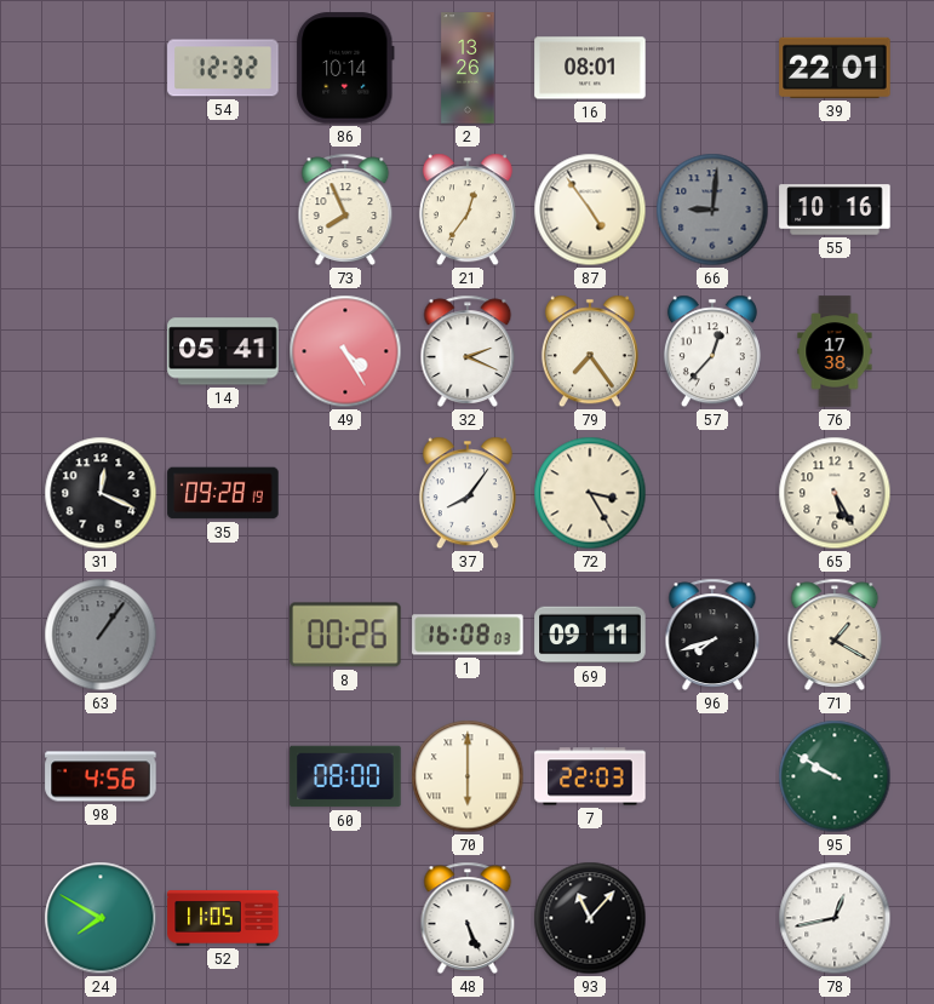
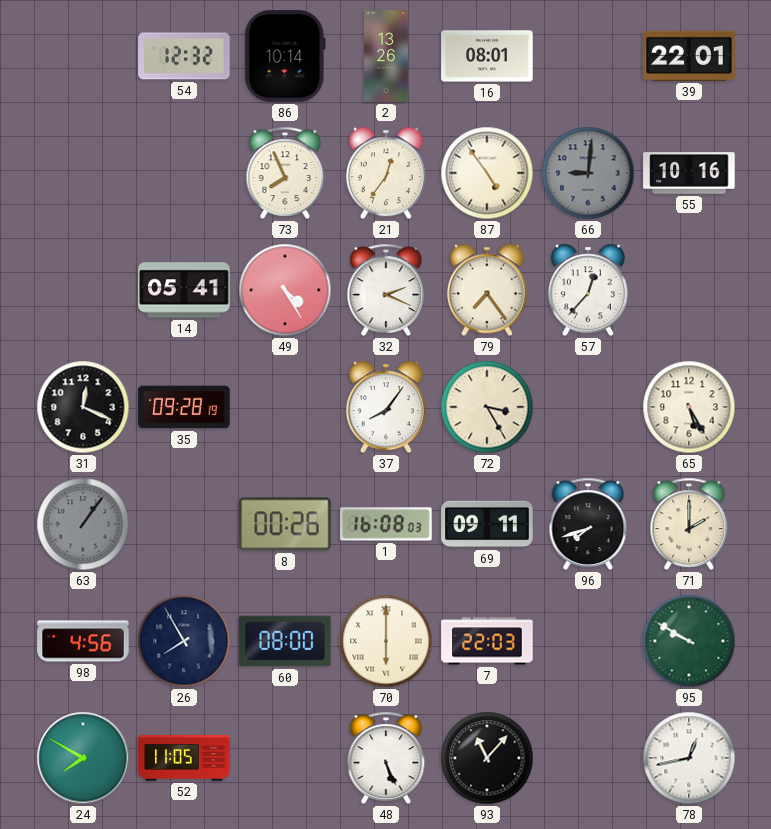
76: 17:38 -> none (835, 351)
71: 1:20 -> 2:00 (689, 524)
26: none -> 7:55 (184, 641)
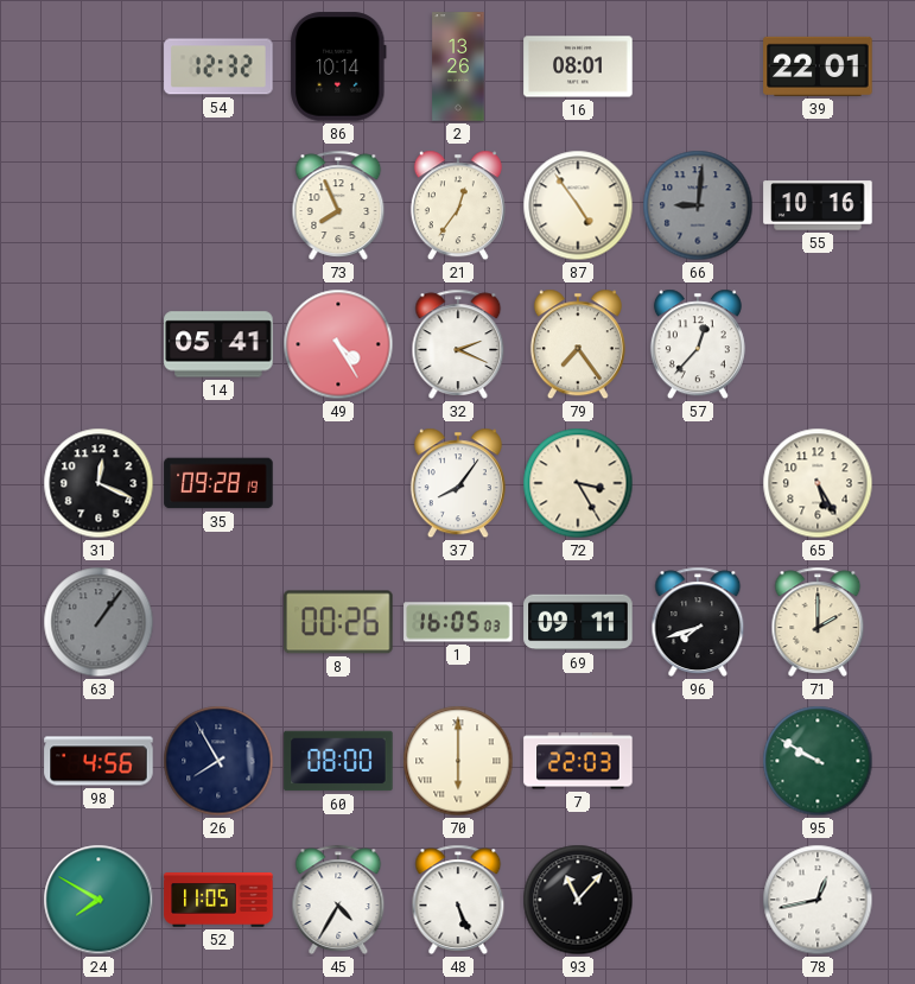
1: 16:08 -> 16:05 (458, 622)
45: none -> 4:35 (338, 900)
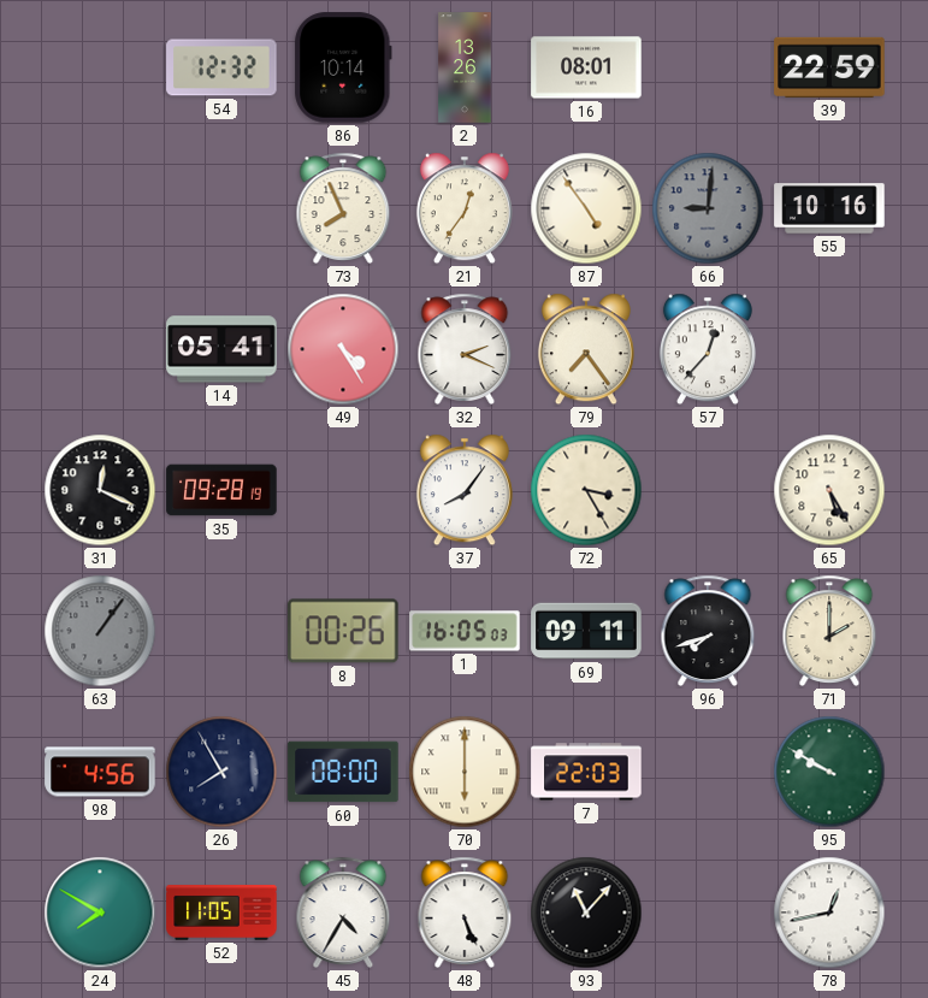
39: 22:01 -> 22:59 (829, 67)
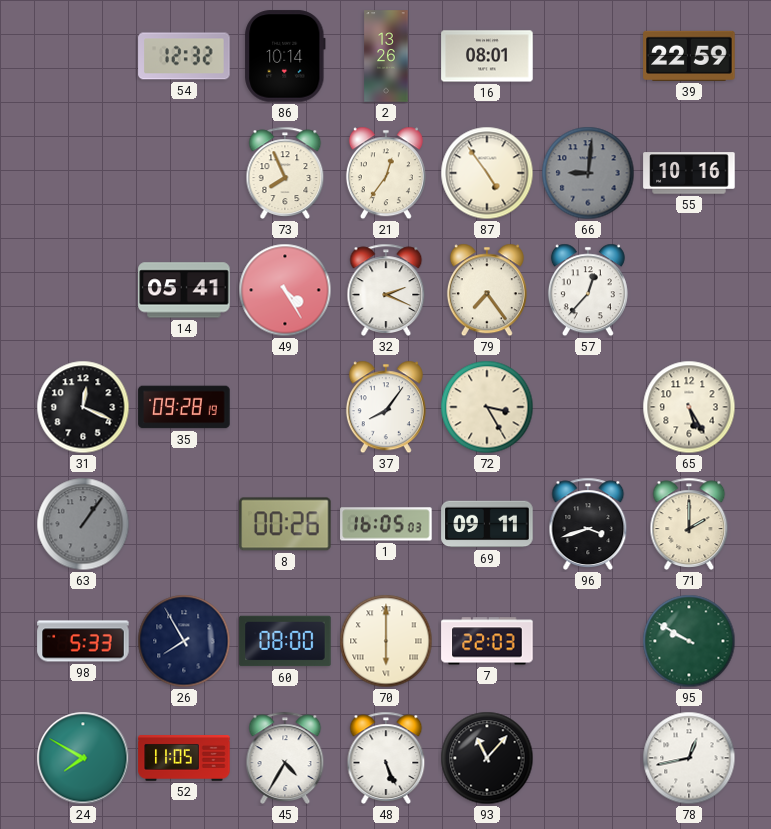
96: 7:42 -> 3:42 (588, 524)
98: 4:56 -> 5:33 (83, 641)
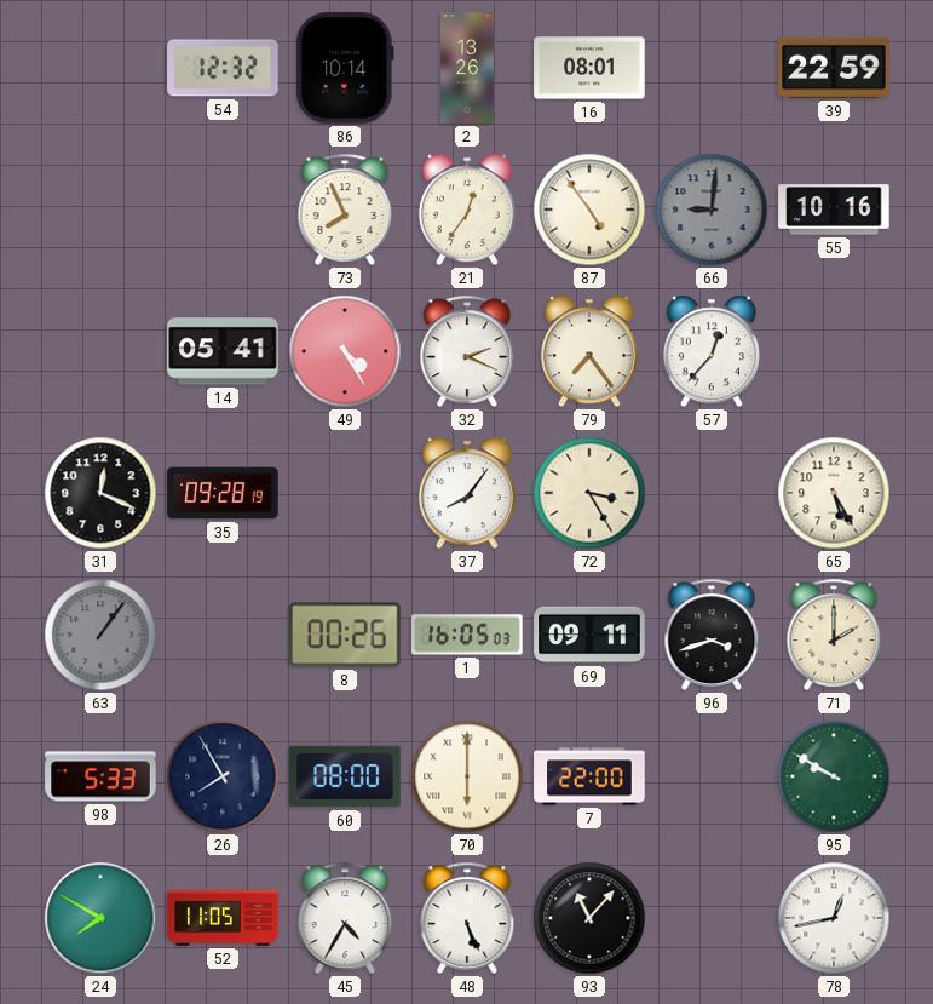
7: 22:03 -> 22:00 (589, 776)
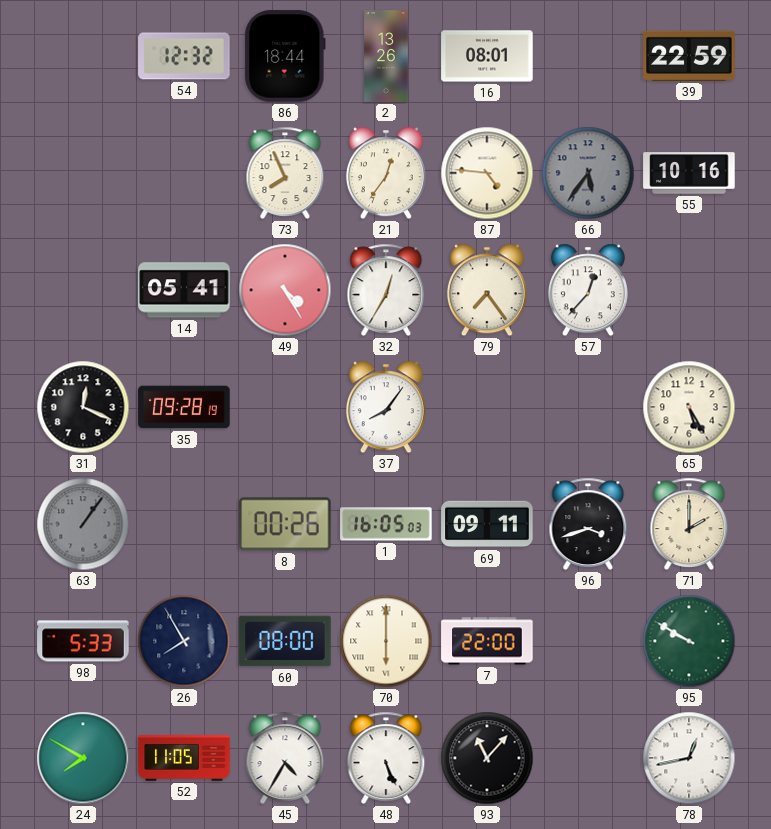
86: 10:14 -> 18:44 (285, 56)
87: 4:54 -> 4:46 (487, 173)
66: 9:01 -> 5:36 (588, 173)
32: 2:19 -> 12:35 (386, 290)
72: 3:25 -> none (589, 493)
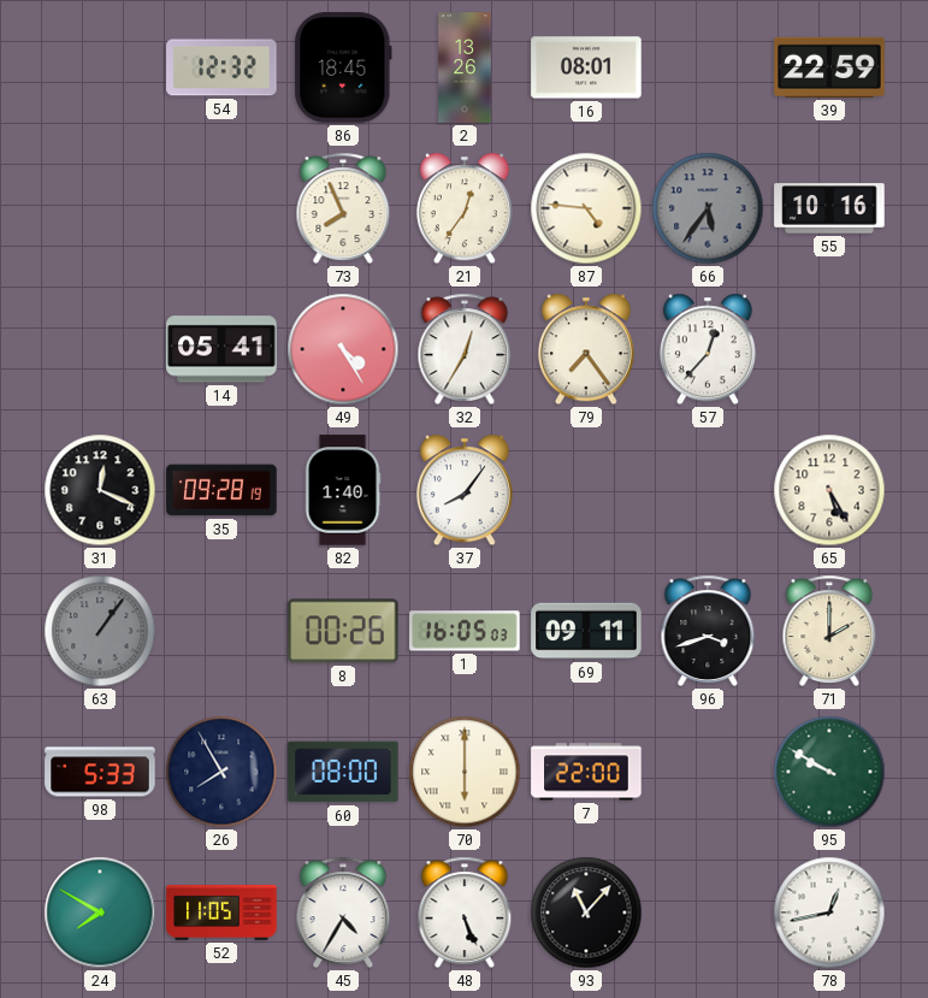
86: 18:44 -> 18:45 (343, 67)
82: none -> 1:40 (343, 490)
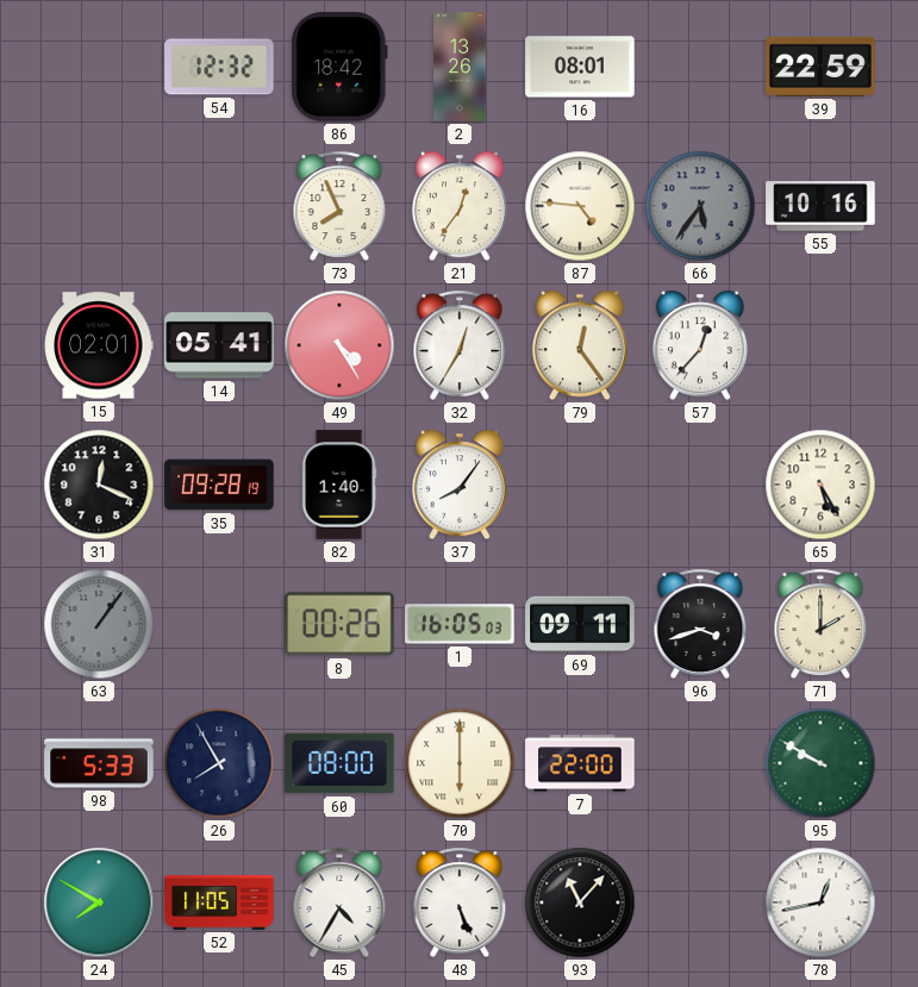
86: 18:45 -> 18:42 (339, 67)
15: none -> 02:01 (99, 345)
79: 7:24 -> 12:24 (580, 345)
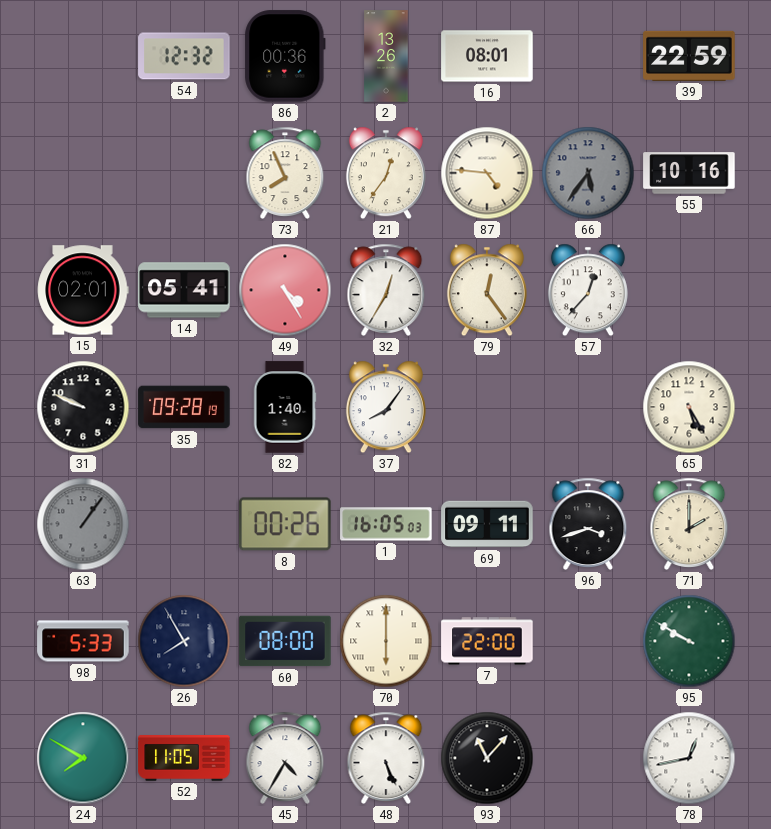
86: 18:42 -> 00:36 (285, 56)
31: 12:19 -> 9:49 (83, 407)
